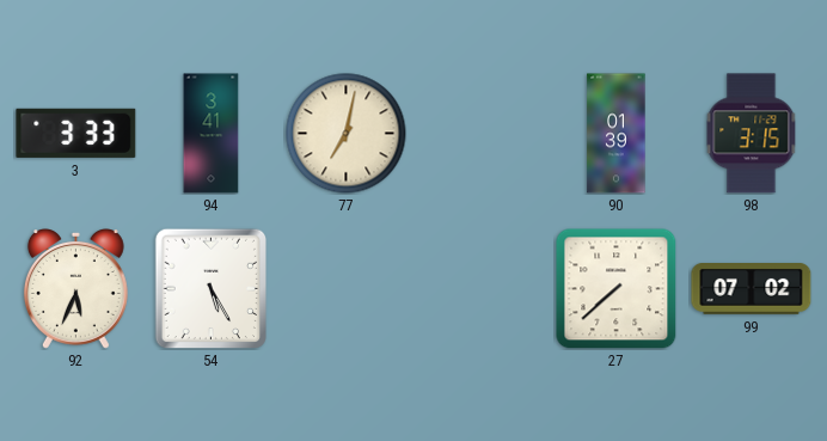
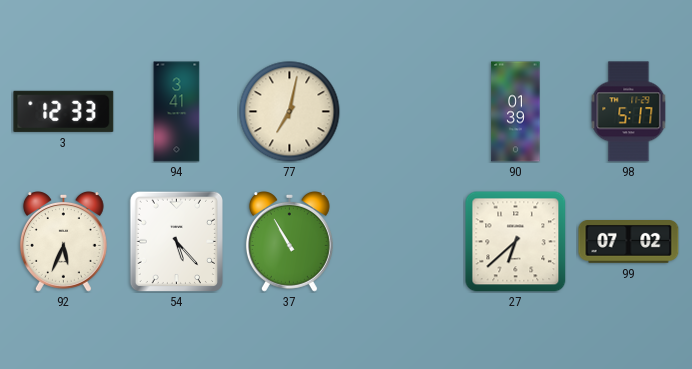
3: 3:33 -> 12:33 (64, 111)
98: 3:15 -> 5:17 (629, 112)
54: 5:25 -> 5:23 (176, 241)
37: none -> 10:55 (289, 242)
27: 7:38 -> 6:38 (515, 241)
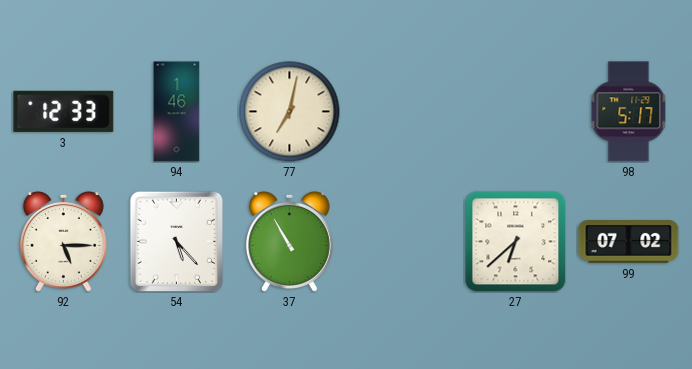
94: 3:41 -> 1:46 (177, 112)
90: 01:39 -> none (516, 112)
92: 5:34 -> 5:15 (63, 242)
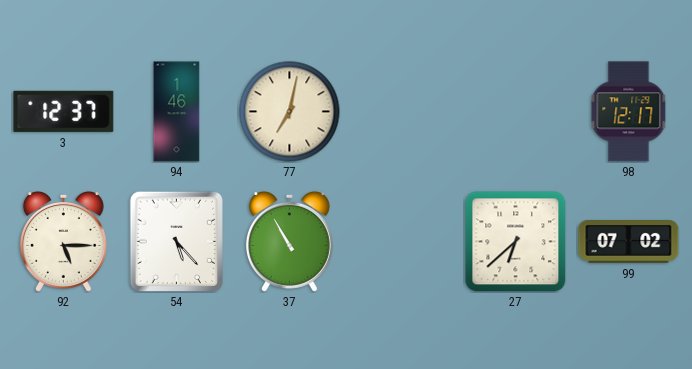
3: 12:33 -> 12:37 (64, 111)
98: 5:17 -> 12:17 (629, 112)
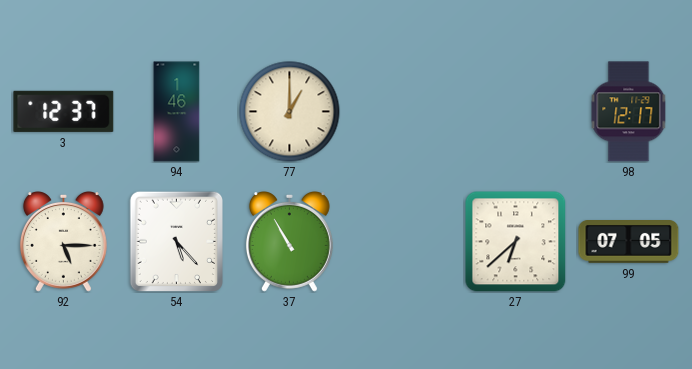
77: 7:02 -> 1:00 (290, 112)
99: 07:02 -> 07:05 (629, 242)
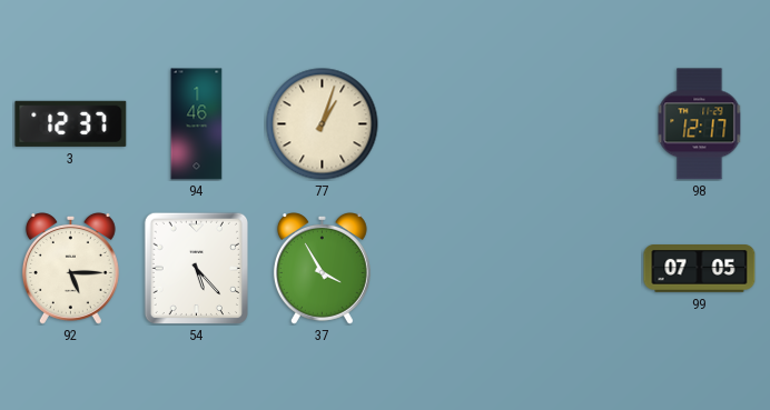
77: 1:00 -> 1:03 (323, 124)
37: 10:55 -> 3:55 (322, 269)
27: 6:38 -> none (515, 241)
